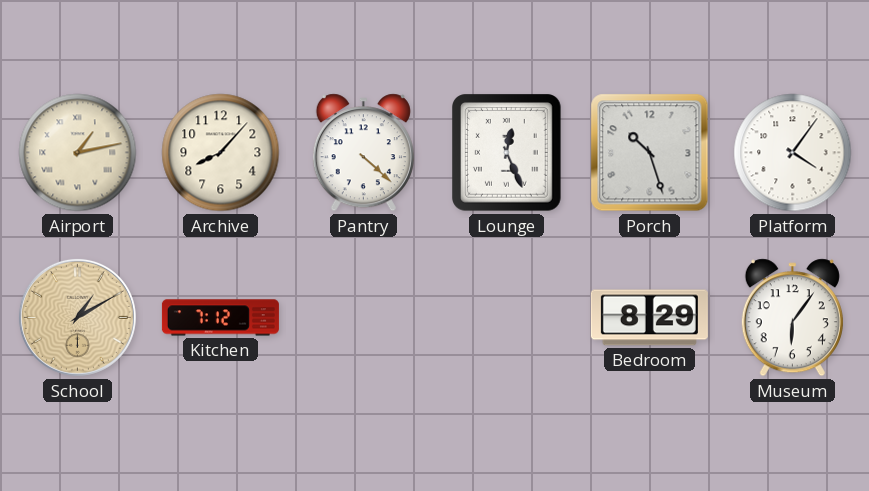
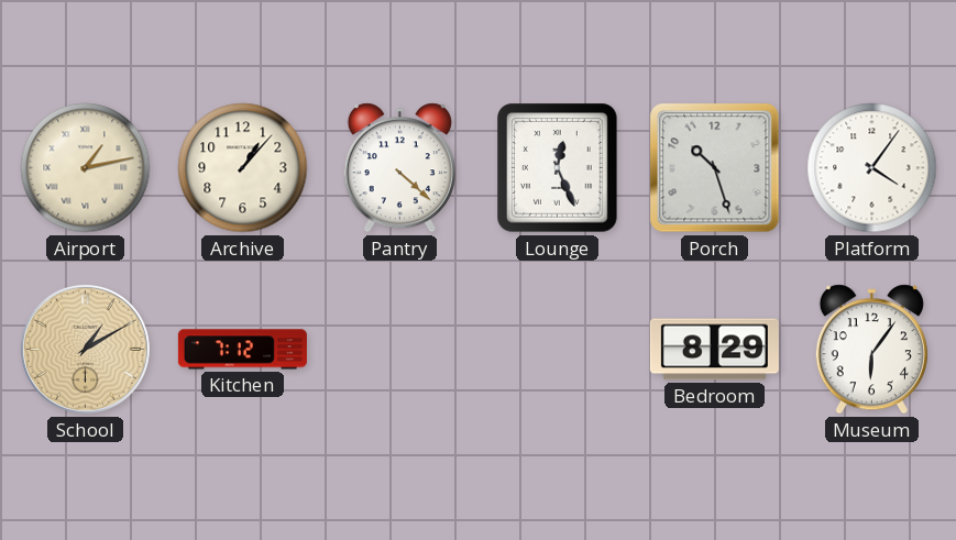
Archive: 8:07 -> 1:07 (243, 168)
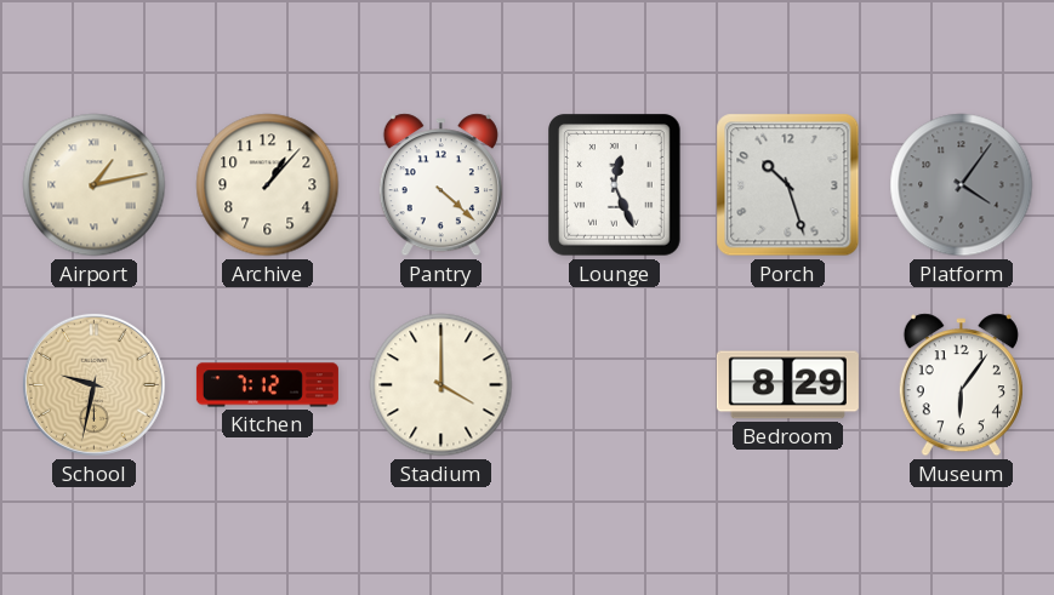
Platform dial: white -> grey (962, 185)
School: 1:10 -> 9:32 (93, 384)
Stadium: none -> 4:00 (441, 385)
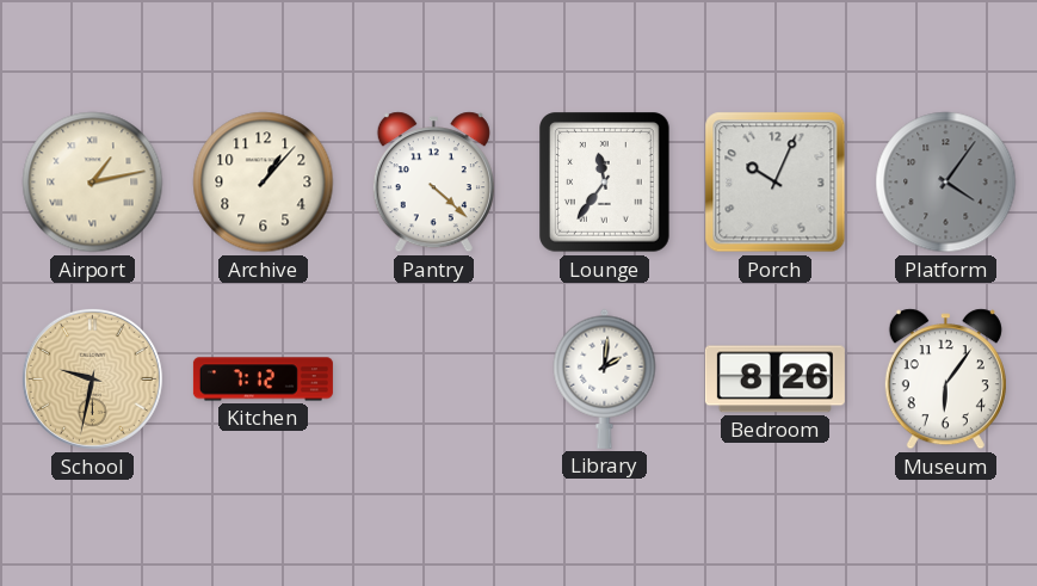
Lounge: 12:26 -> 11:36 (605, 183)
Porch: 10:27 -> 10:04 (776, 183)
Stadium: 4:00 -> none (441, 385)
Library: none -> 2:01 (605, 378)
Bedroom: 8:29 -> 8:26 (774, 380)
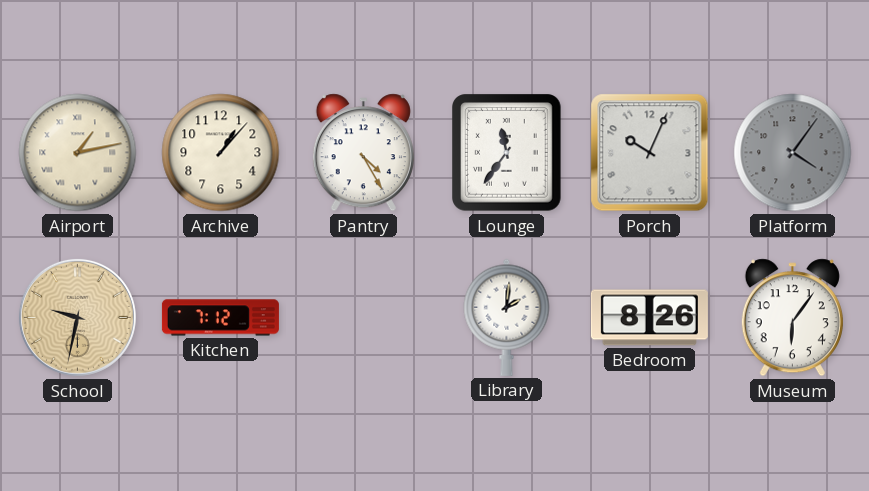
Pantry: 4:22 -> 4:25 (363, 153)
